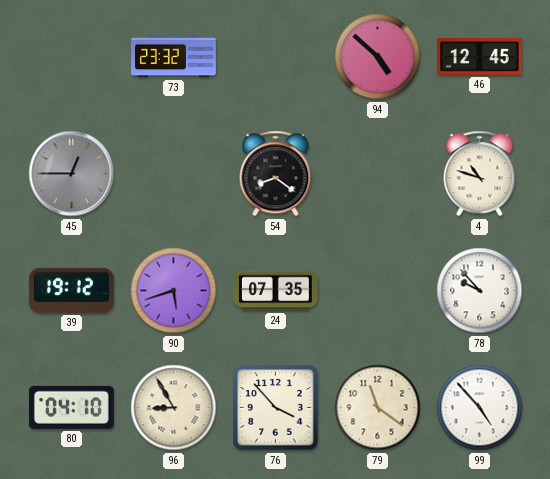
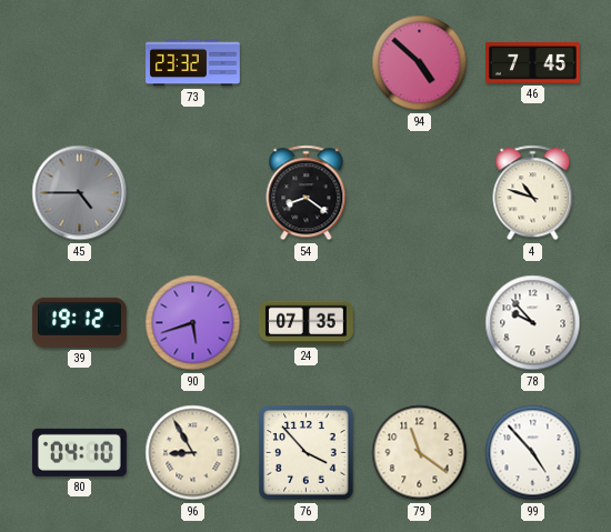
46: 12:45 -> 7:45 (533, 63)
45: 12:45 -> 4:45 (80, 193)
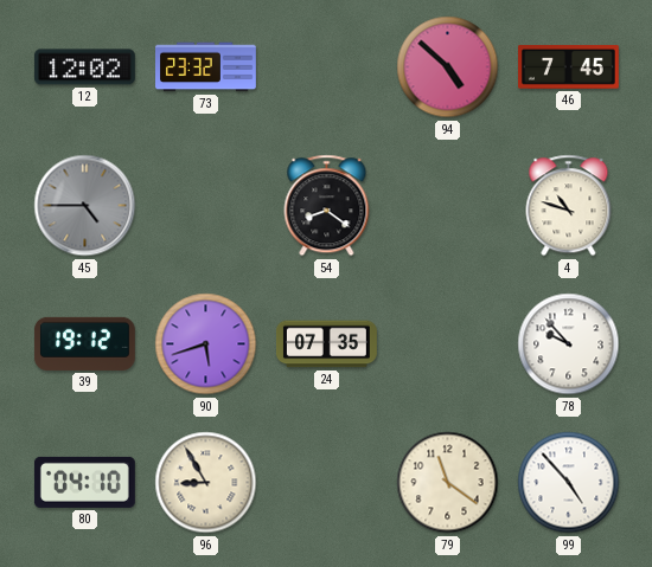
12: none -> 12:02 (84, 67)
76: 3:53 -> none (307, 453)
